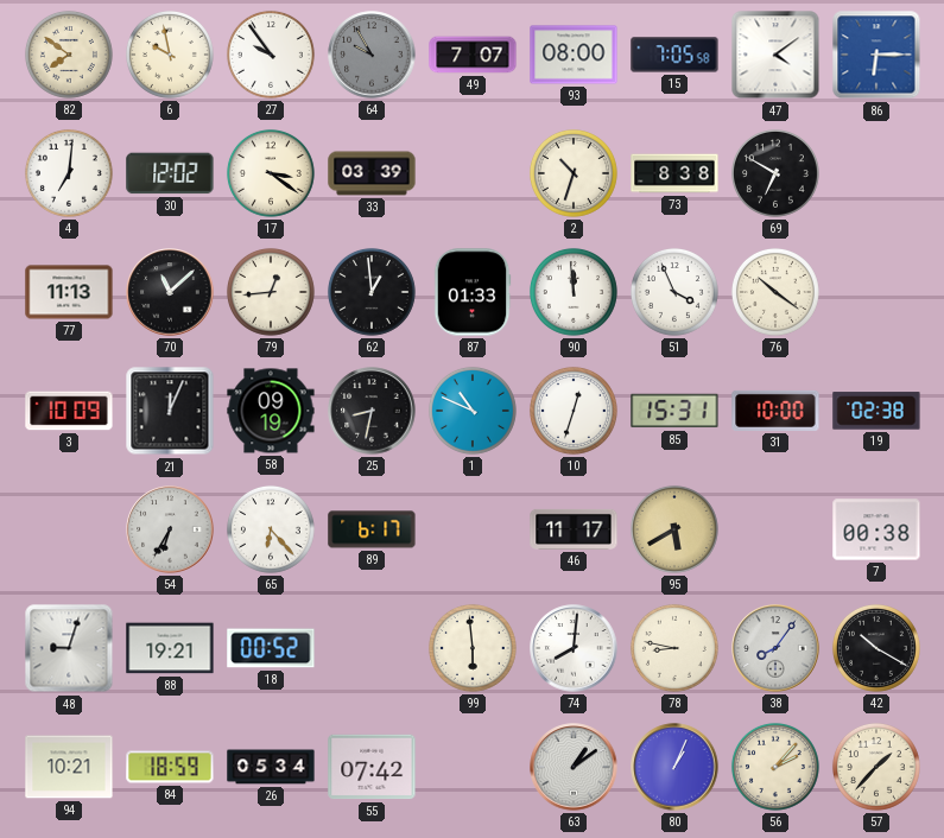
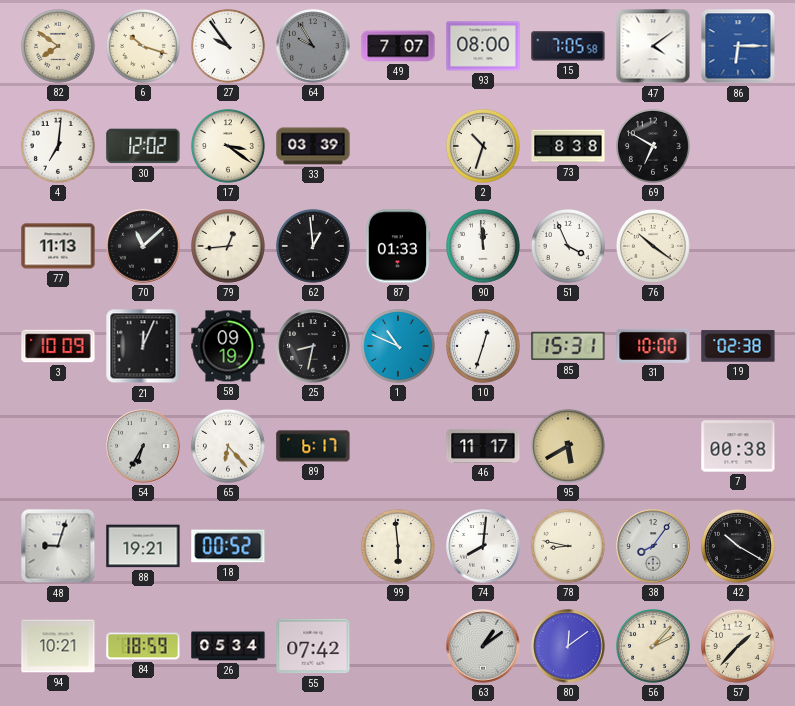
6: 9:58 -> 10:18 (143, 46)
80: 1:04 -> 12:09 (568, 646)
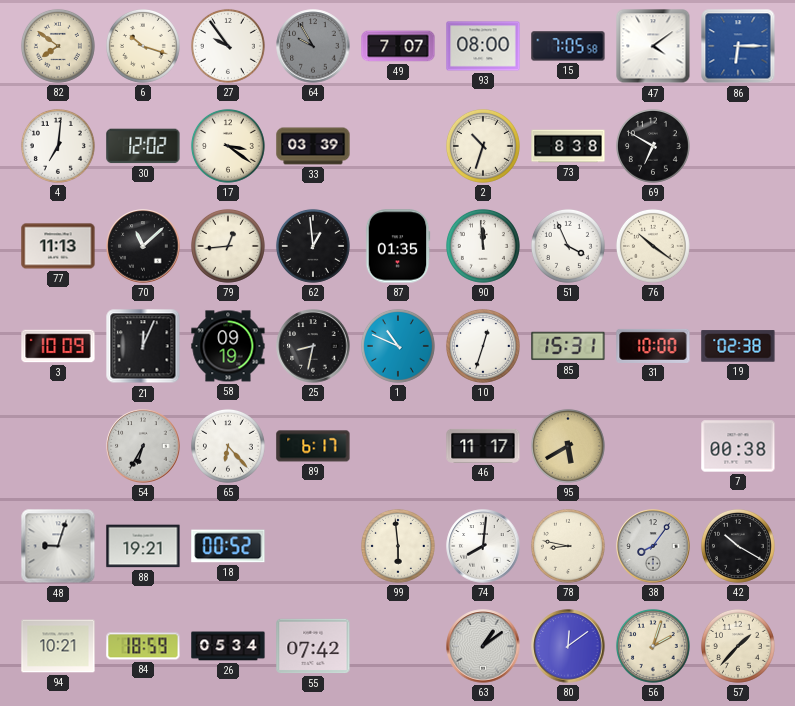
87: 01:33 -> 01:35 (398, 246)
56: 2:07 -> 2:03 (653, 646)
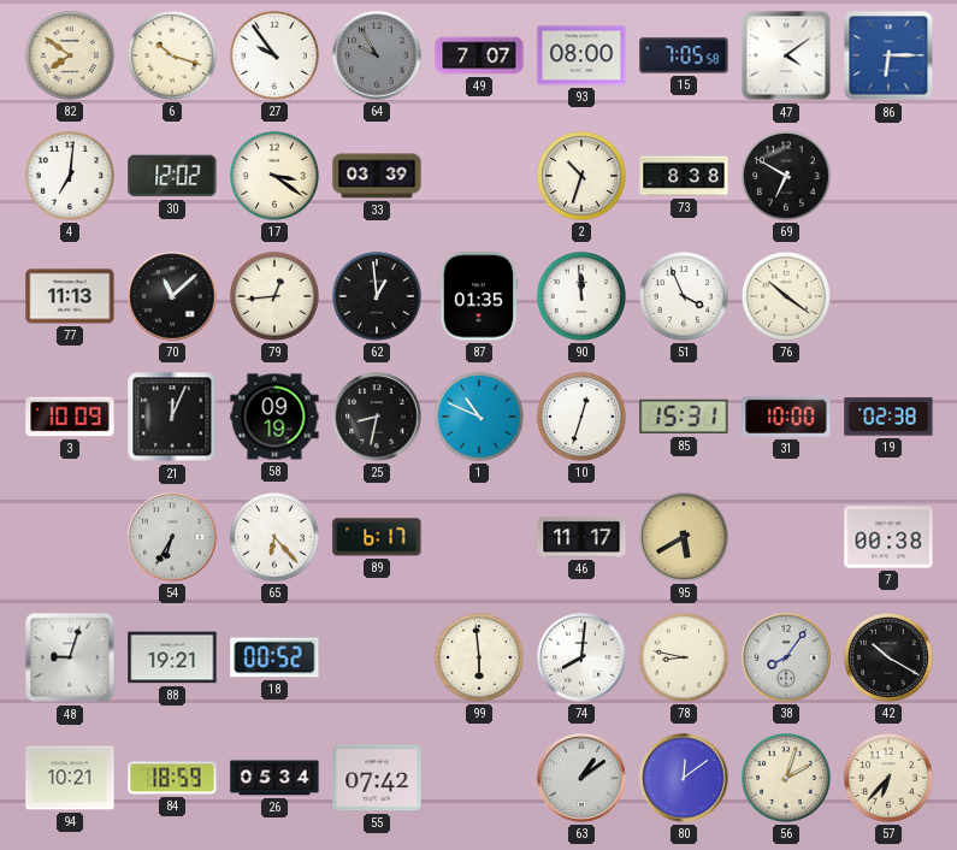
57: 1:37 -> 6:37 (888, 778)
